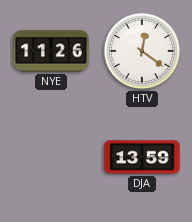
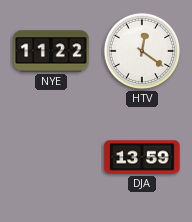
NYE: 11:26 -> 11:22 (51, 51)
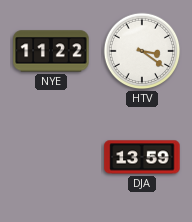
HTV: 12:21 -> 3:21 (142, 51)
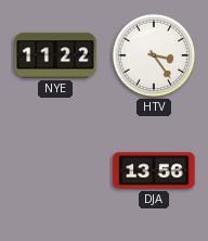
HTV: 3:21 -> 3:24 (154, 55)
DJA: 13:59 -> 13:56 (154, 170)
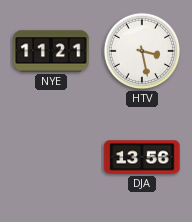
NYE: 11:22 -> 11:21 (51, 51)
HTV: 3:24 -> 3:28 (142, 51)
